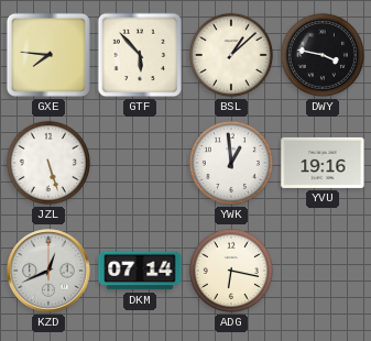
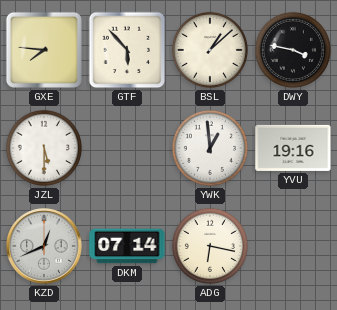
JZL: 5:27 -> 5:30 (44, 148)
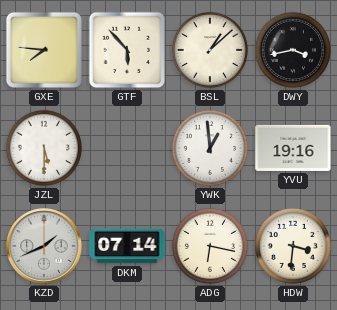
DWY: 3:47 -> 3:43 (293, 50)
KZD: 12:41 -> 1:41 (44, 246)
HDW: none -> 3:31 (293, 246)
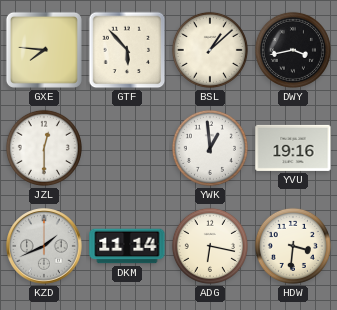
JZL: 5:30 -> 12:30 (44, 148)
DKM: 07:14 -> 11:14 (127, 246)
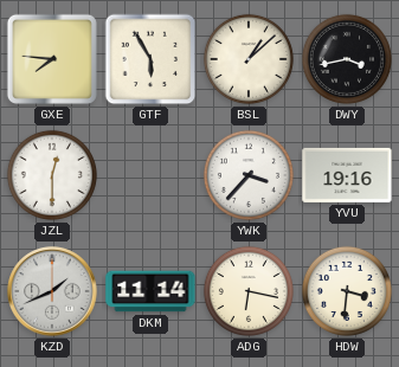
GTF: 5:53 -> 5:55 (150, 59)
YWK: 12:59 -> 3:37 (249, 175)
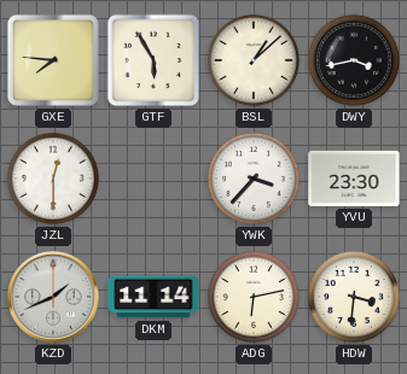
YVU: 19:16 -> 23:30 (354, 179)
ADG: 6:17 -> 6:13 (254, 297)
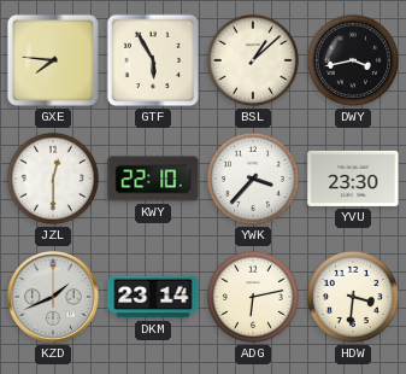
KWY: none -> 22:10 (153, 179)
DKM: 11:14 -> 23:14 (153, 297)
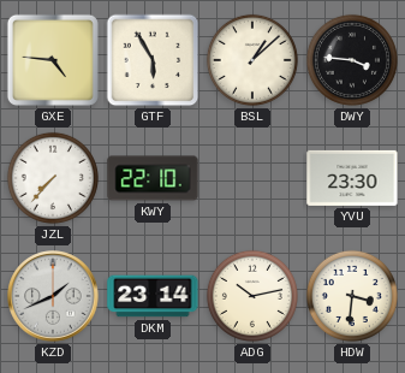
GXE: 7:46 -> 4:46 (53, 60)
DWY: 3:43 -> 3:46 (352, 60)
JZL: 12:30 -> 7:37 (53, 178)
YWK: 3:37 -> none (253, 179)
ADG: 6:13 -> 10:13 (252, 296)
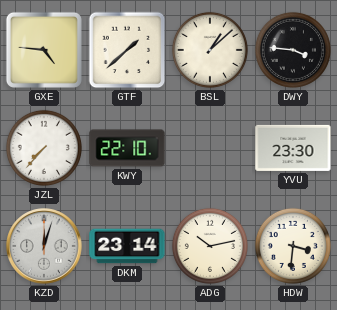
GTF: 5:55 -> 1:38 (127, 50)
KZD: 1:41 -> 12:03 (44, 246)
